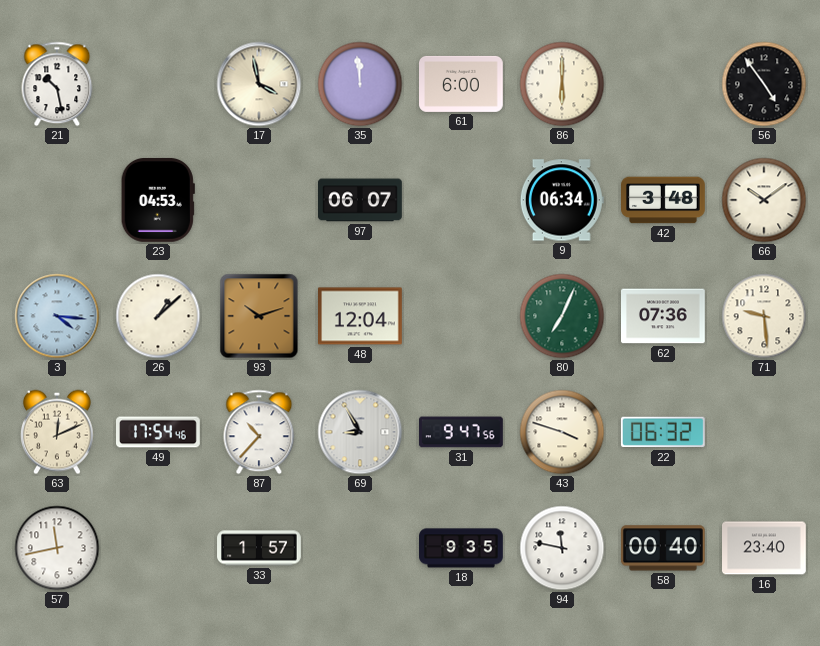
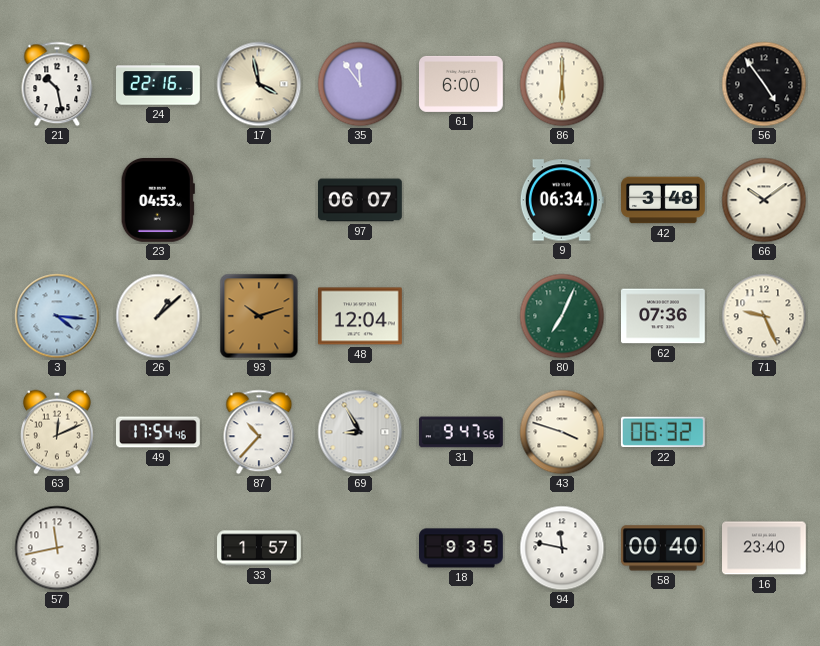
24: none -> 22:16 (159, 84)
35: 11:59 -> 11:54 (360, 84)
71: 9:29 -> 9:26 (764, 316)
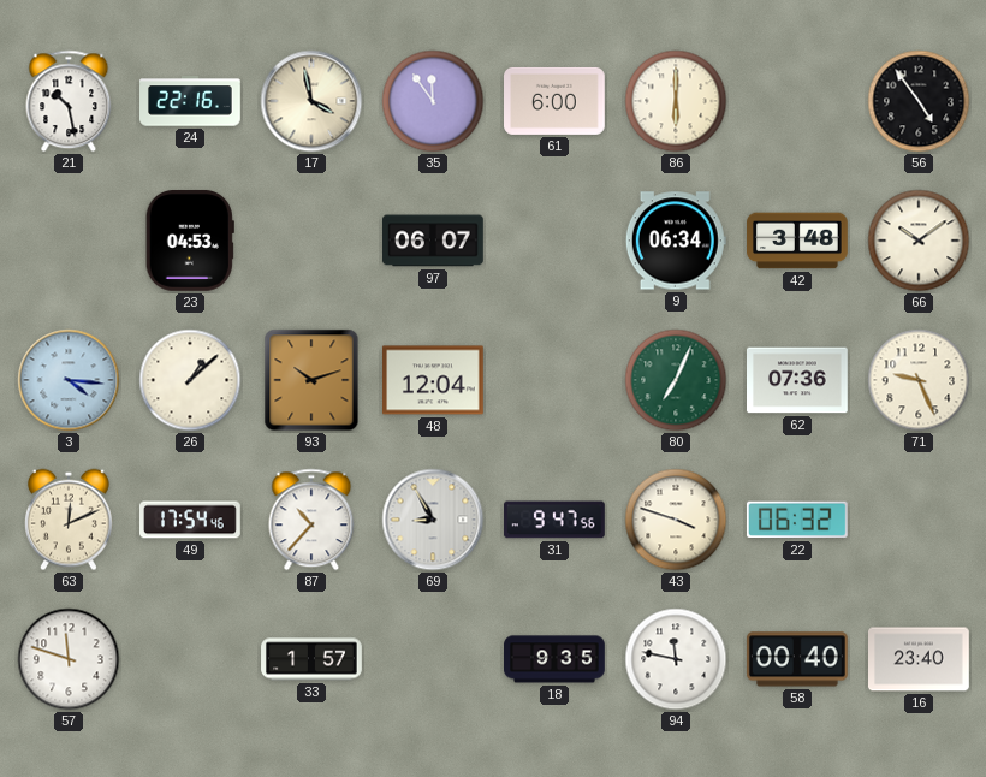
57: 11:43 -> 11:48 (69, 659)
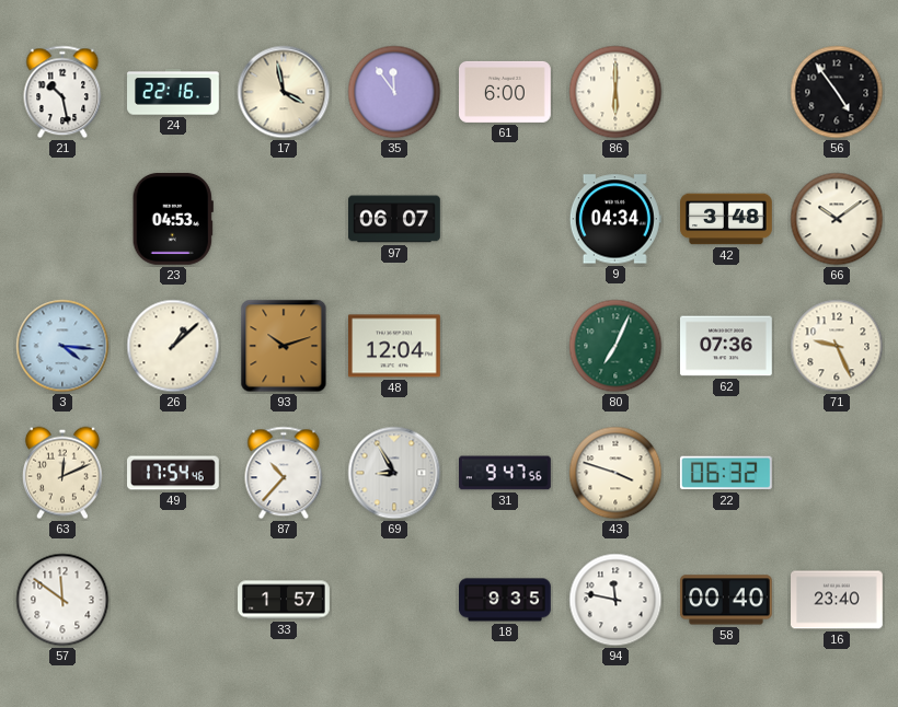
9: 06:34 -> 04:34 (615, 219)
57: 11:48 -> 11:51 (62, 600)
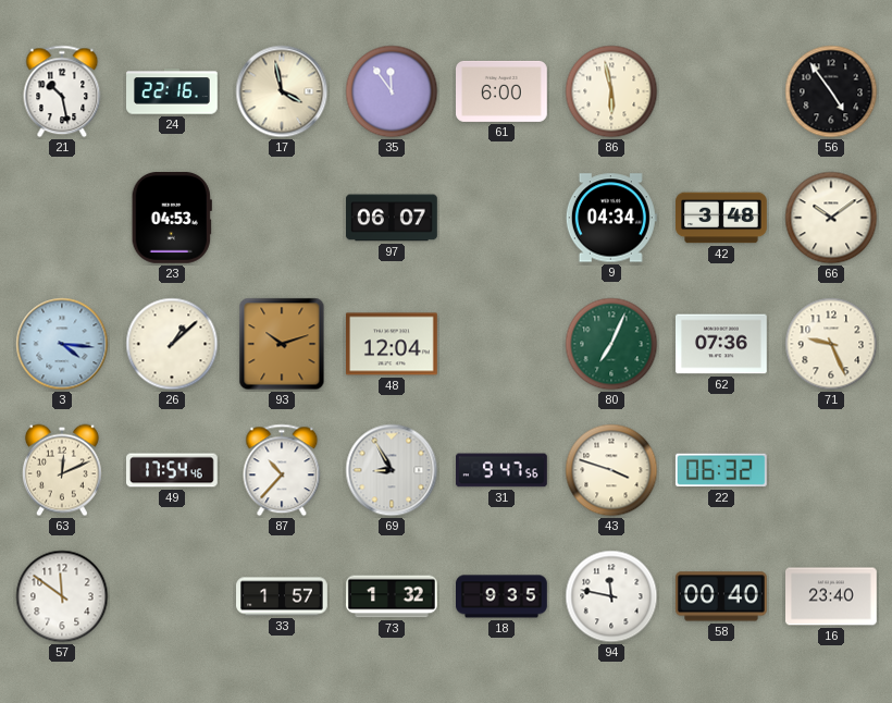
86: 6:00 -> 5:58 (611, 91)
73: none -> 1:32 (393, 596)
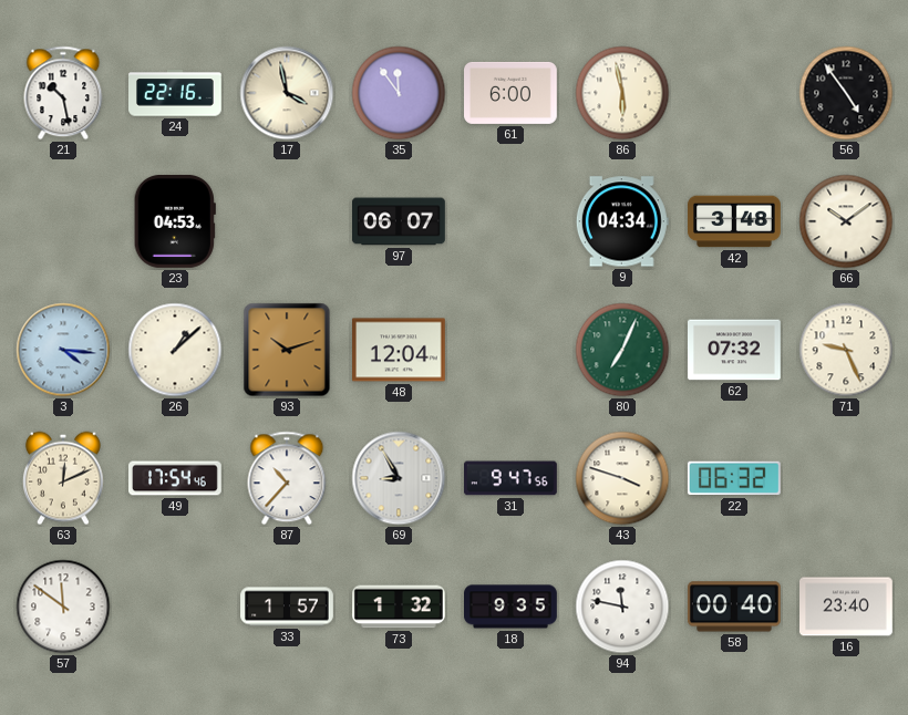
62: 07:36 -> 07:32 (735, 350)
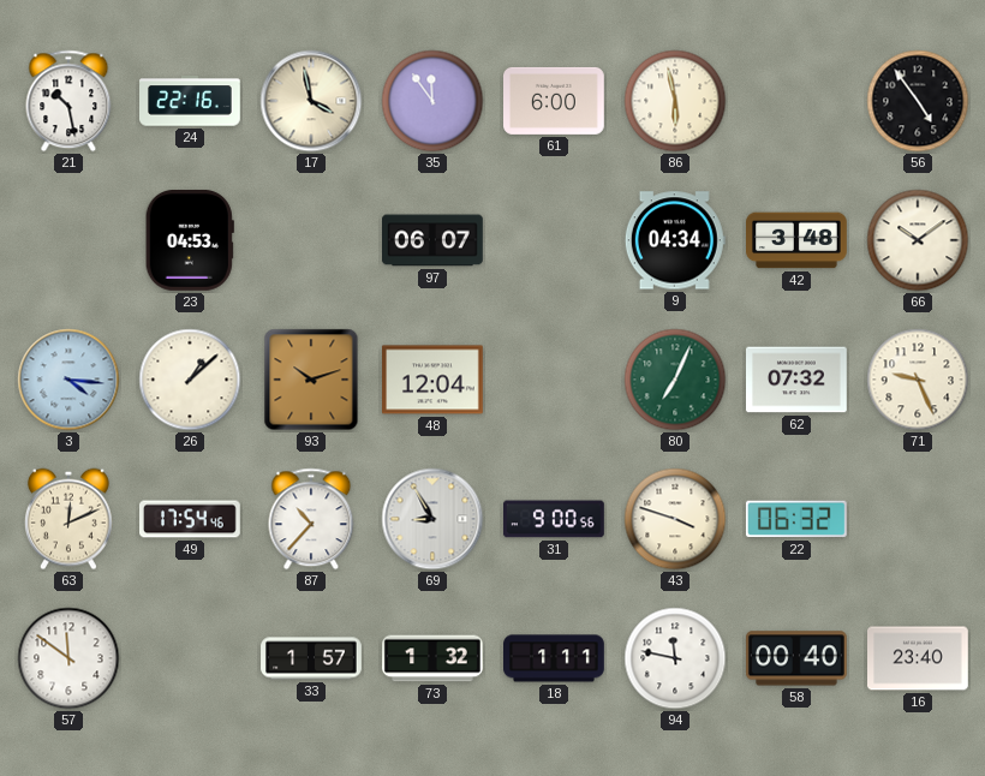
31: 9:47 -> 9:00 (555, 519)
18: 9:35 -> 1:11 (555, 658)
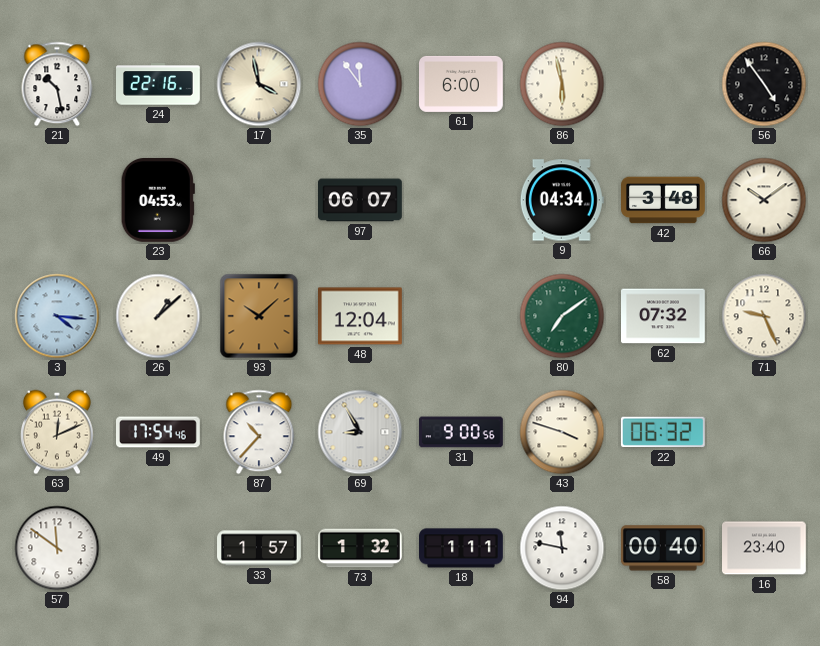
93: 10:12 -> 10:08 (259, 316)
80: 7:04 -> 7:09 (562, 316)
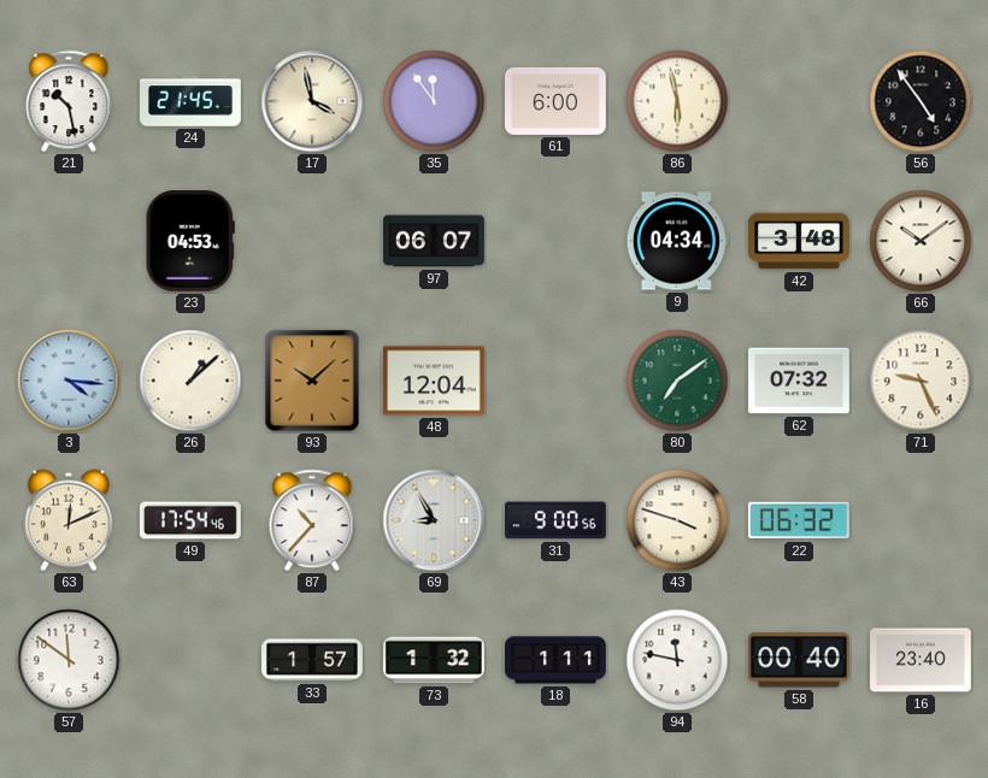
24: 22:16 -> 21:45 (192, 101)
